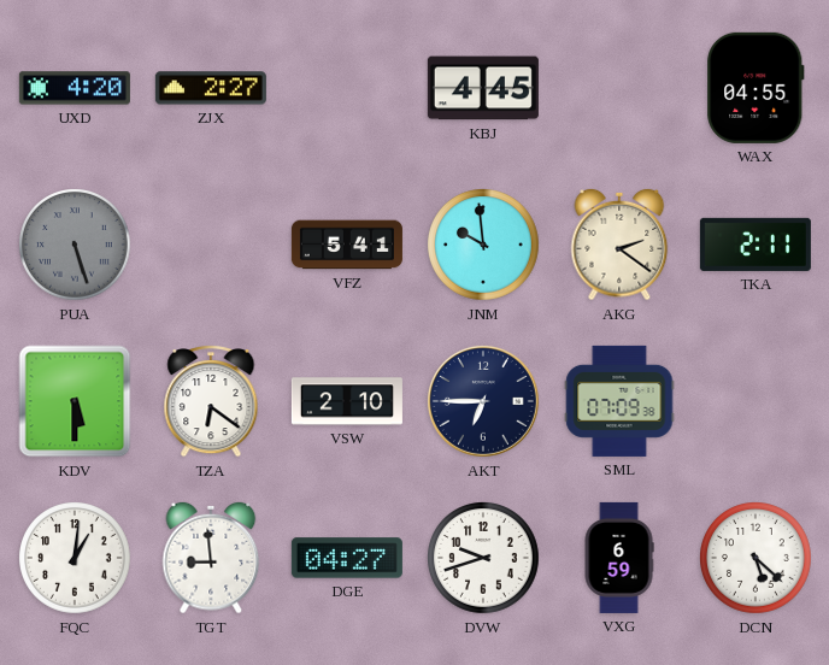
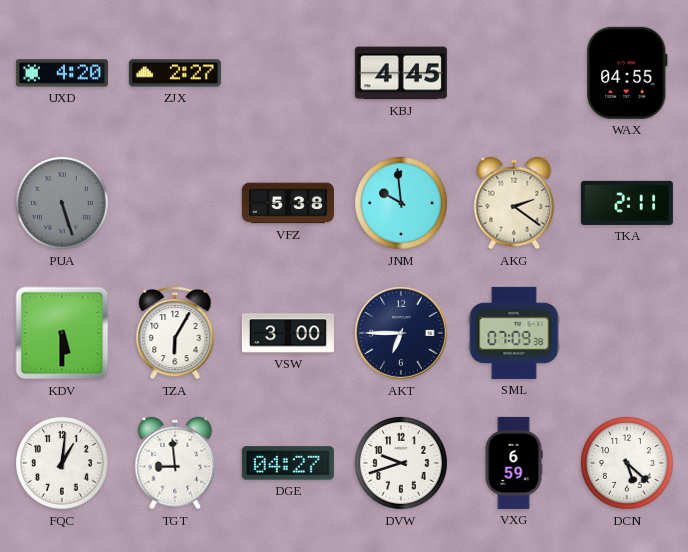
VFZ: 5:41 -> 5:38 (288, 203)
TZA: 6:21 -> 6:05 (175, 334)
VSW: 2:10 -> 3:00 (288, 333)
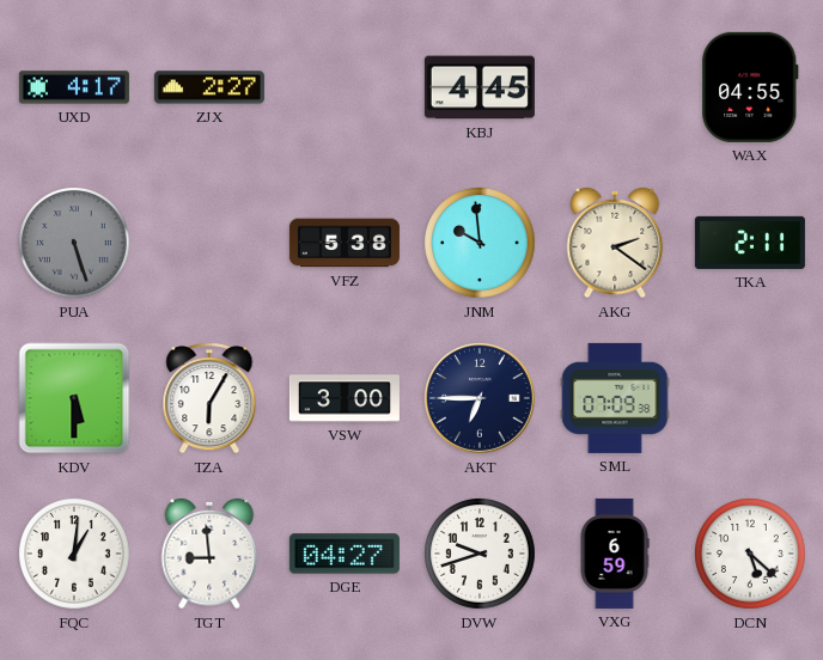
UXD: 4:20 -> 4:17 (74, 87)
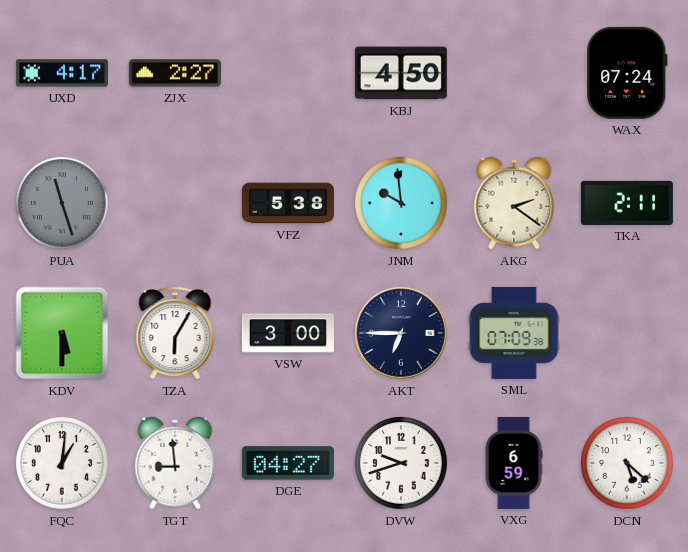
KBJ: 4:45 -> 4:50 (401, 73)
WAX: 04:55 -> 07:24 (627, 73)
PUA: 5:27 -> 11:27 (62, 203)
